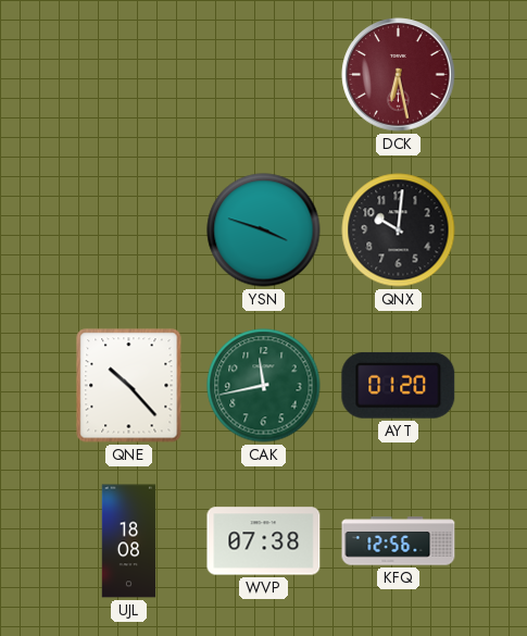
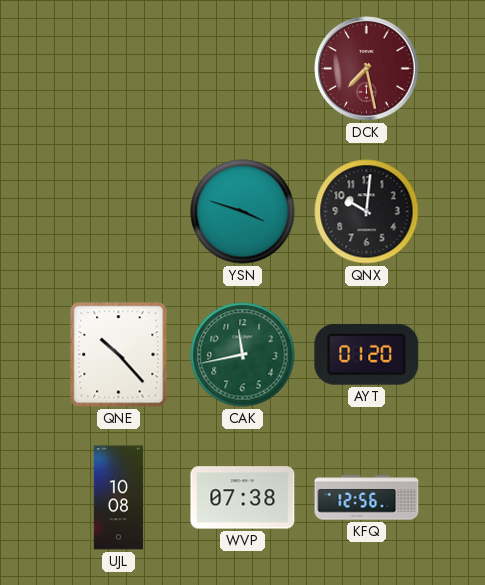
DCK: 6:28 -> 7:28 (367, 69)
UJL: 18:08 -> 10:08 (119, 498)
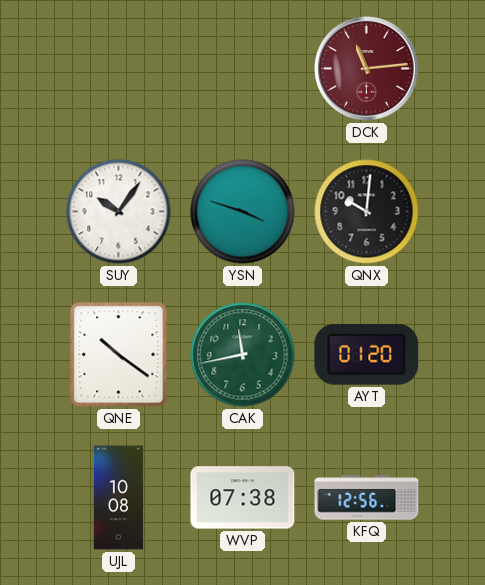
DCK: 7:28 -> 11:14 (367, 69)
SUY: none -> 10:06 (119, 212)
QNE: 10:23 -> 10:21 (119, 355)
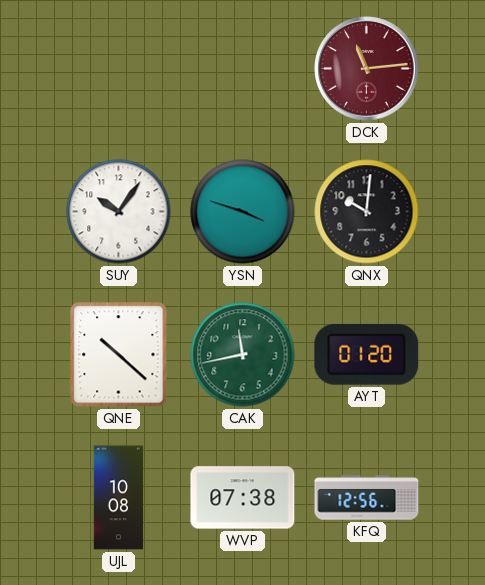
QNE: 10:21 -> 10:22 (119, 355)
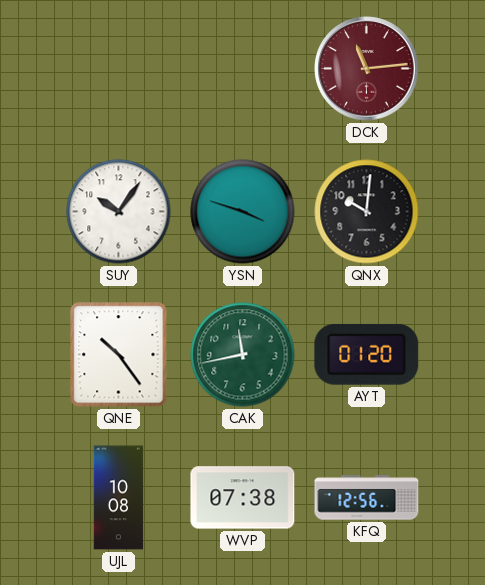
QNE: 10:22 -> 10:24 (119, 355)
